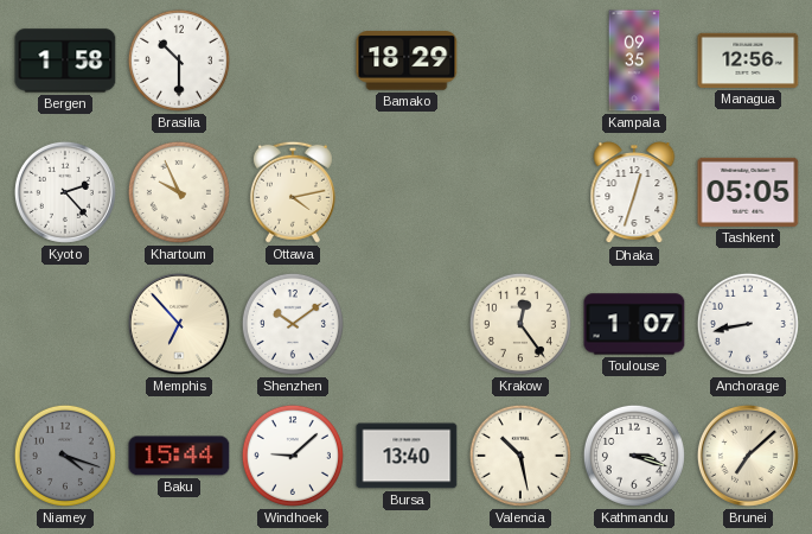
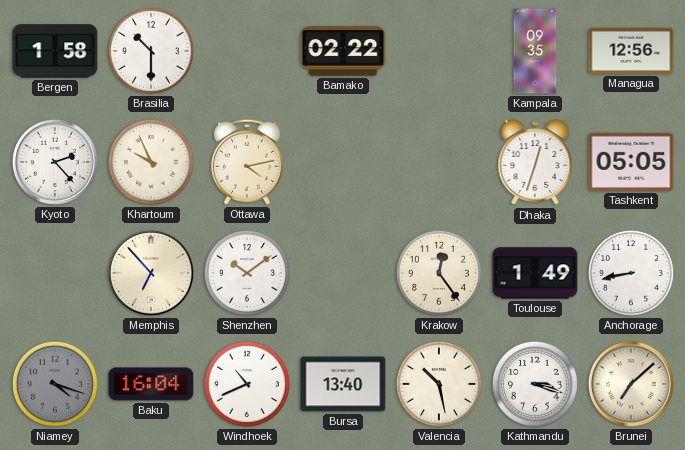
Bamako: 18:29 -> 02:22 (343, 51)
Toulouse: 1:07 -> 1:49 (535, 273)
Baku: 15:44 -> 16:04 (151, 384)
Windhoek: 9:08 -> 10:41 (247, 384)
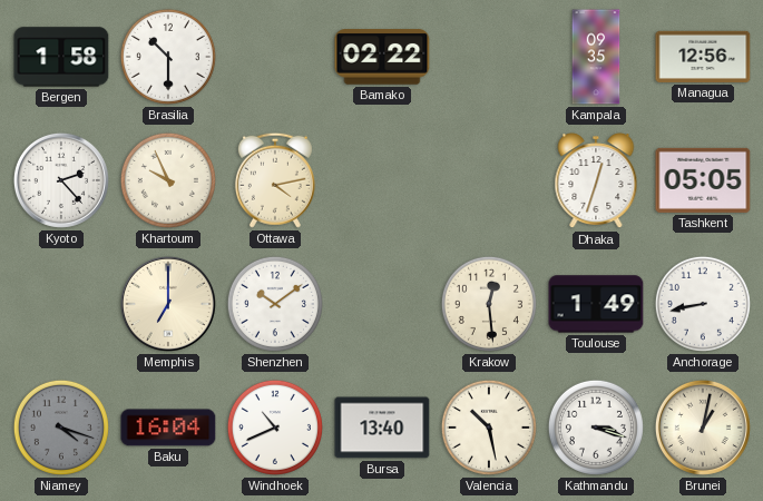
Memphis: 6:53 -> 7:00 (168, 304)
Krakow: 12:24 -> 12:29 (489, 304)
Brunei: 7:08 -> 1:02 (703, 428)
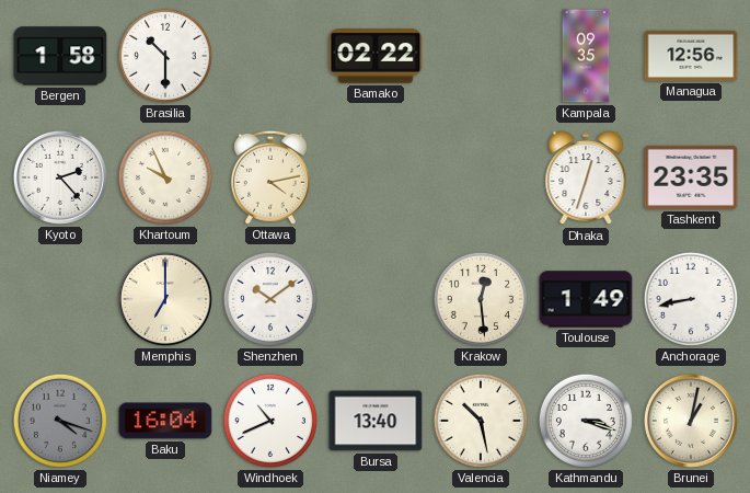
Tashkent: 05:05 -> 23:35 (691, 177)
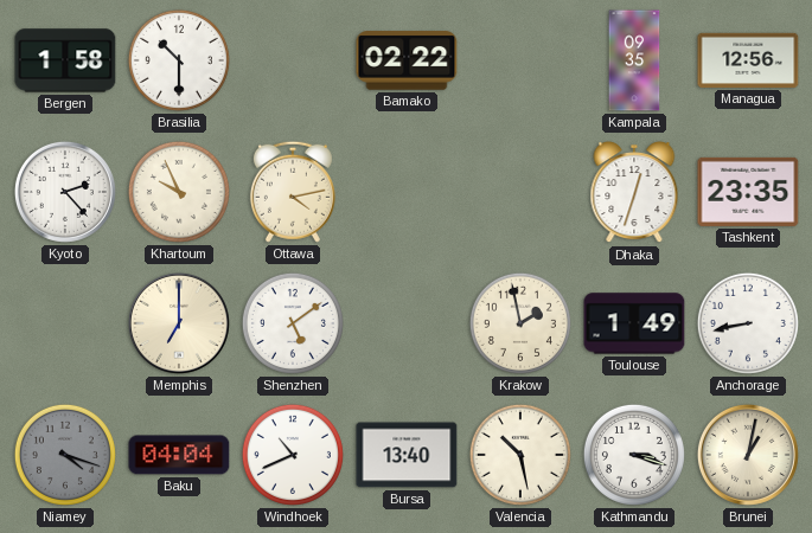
Shenzhen: 10:09 -> 5:09 (293, 323)
Krakow: 12:29 -> 1:58 (520, 323)
Baku: 16:04 -> 04:04 (179, 455)
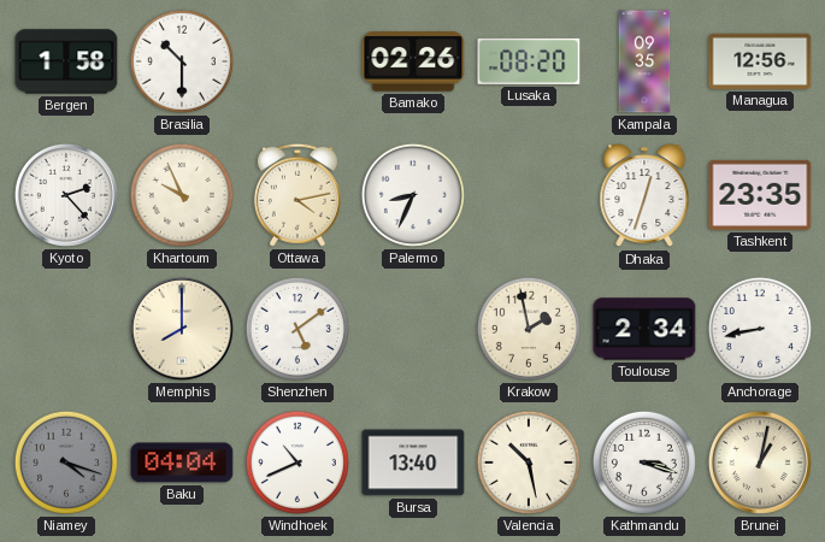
Bamako: 02:22 -> 02:26 (413, 61)
Lusaka: none -> 08:20 (529, 61)
Palermo: none -> 8:34 (413, 195)
Memphis: 7:00 -> 8:00 (182, 329)
Toulouse: 1:49 -> 2:34 (644, 329)
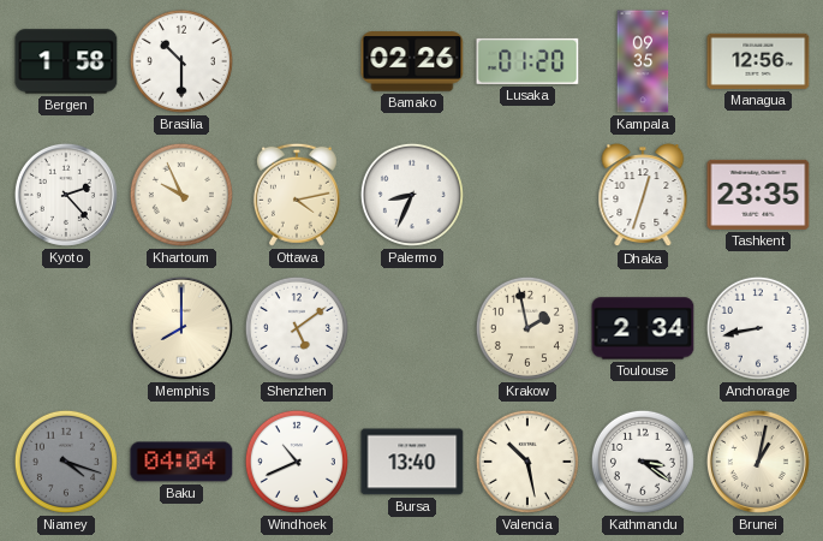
Lusaka: 08:20 -> 01:20 (527, 61)
Kathmandu: 3:18 -> 3:21 (643, 462)
